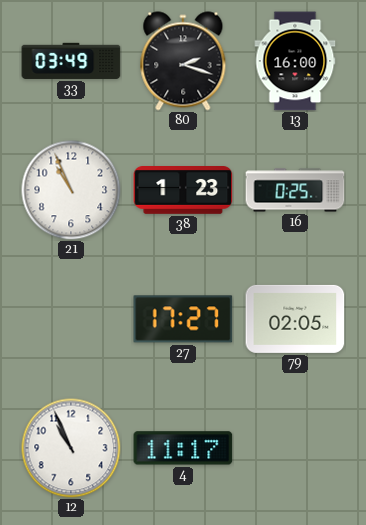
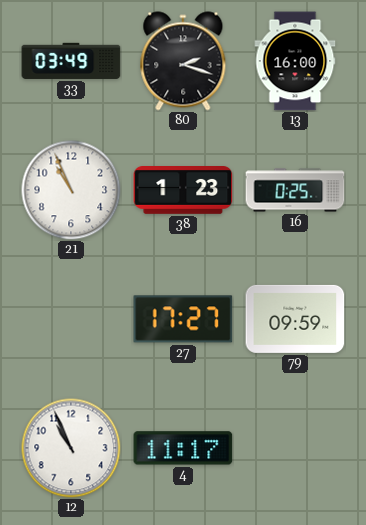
79: 02:05 -> 09:59 (295, 319)
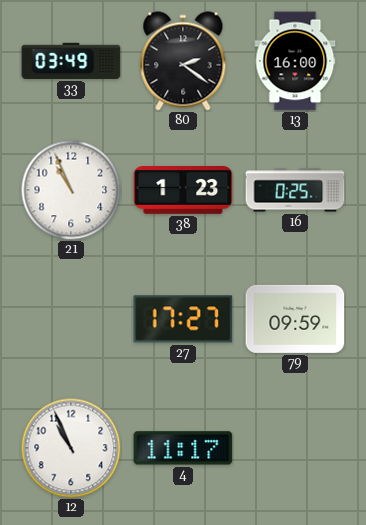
80: 2:18 -> 2:21 (183, 61)
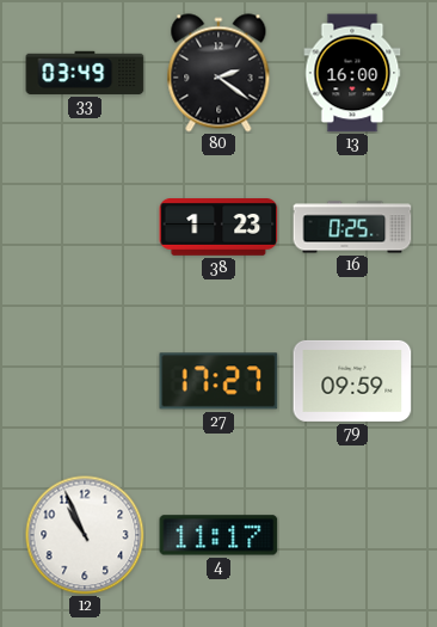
21: 10:56 -> none (71, 190)
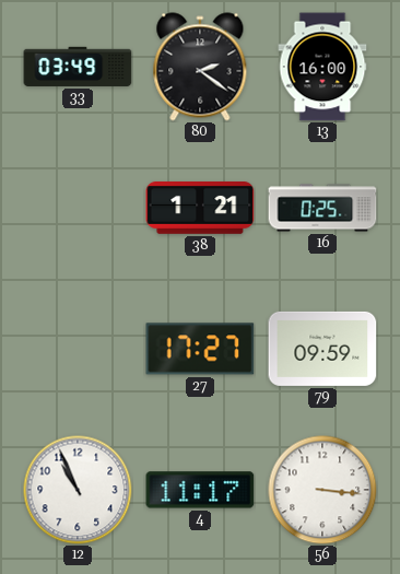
38: 1:23 -> 1:21 (200, 209)
56: none -> 3:16 (322, 490)
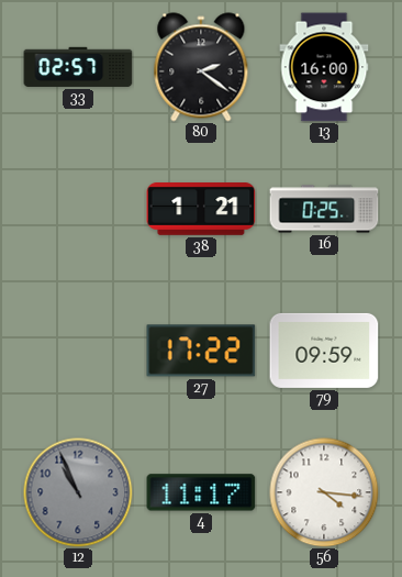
33: 03:49 -> 02:57 (78, 67)
27: 17:27 -> 17:22 (201, 351)
12 dial: white -> grey (78, 492)
56: 3:16 -> 4:16 (324, 492)
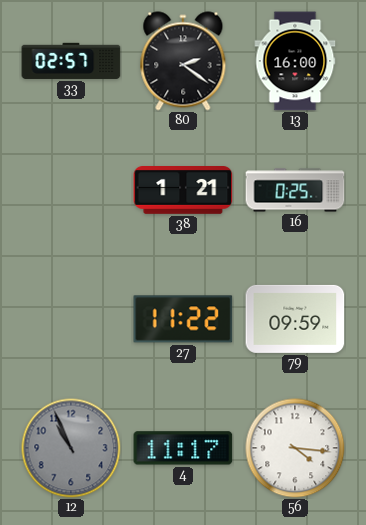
27: 17:22 -> 11:22 (183, 319)
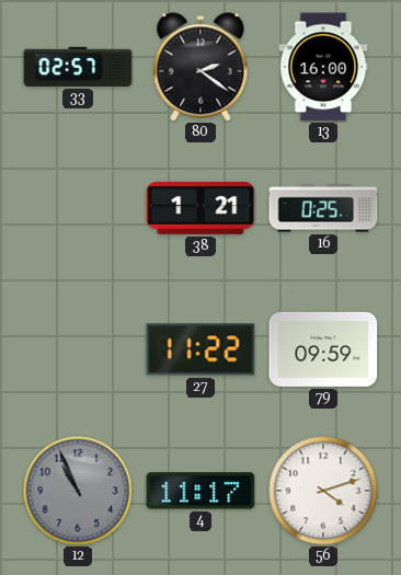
56: 4:16 -> 4:12 (323, 491)
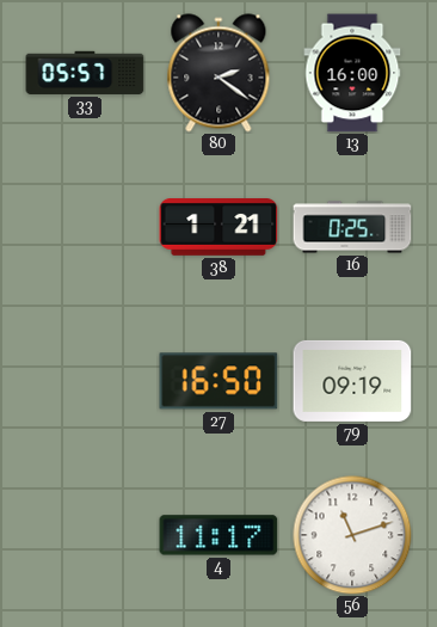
33: 02:57 -> 05:57 (85, 73)
27: 11:22 -> 16:50 (219, 381)
79: 09:59 -> 09:19 (352, 381)
12: 10:56 -> none (78, 491)
56: 4:12 -> 11:12 (352, 535)
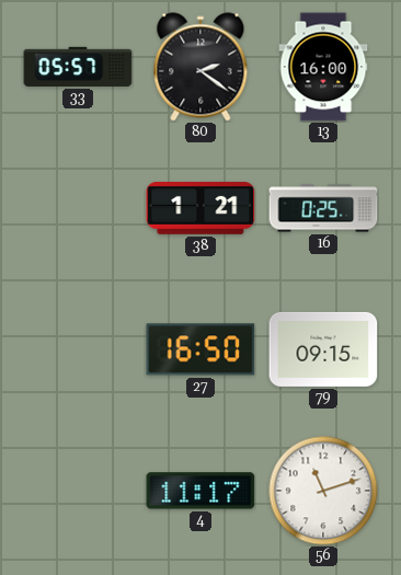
79: 09:19 -> 09:15 (323, 349)
